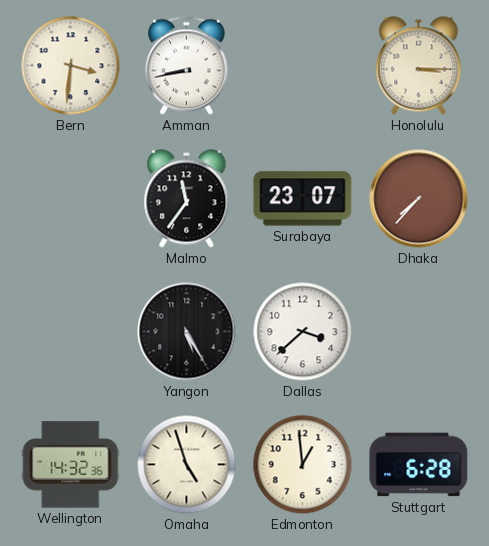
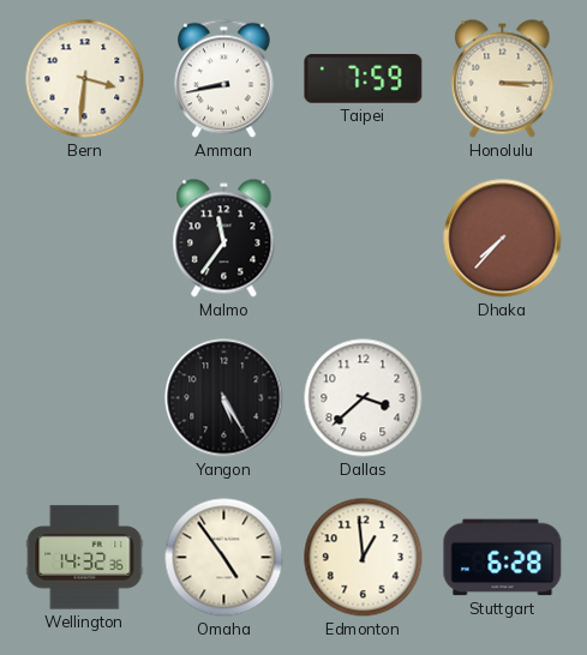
Taipei: none -> 7:59 (364, 79)
Surabaya: 23:07 -> none (303, 199)
Omaha: 4:57 -> 4:54 (224, 558)
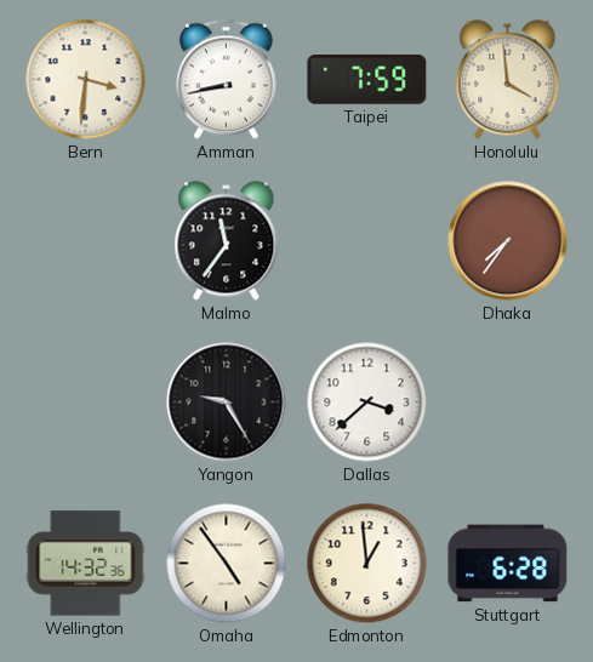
Honolulu: 3:15 -> 3:59 (508, 80)
Dhaka: 7:37 -> 7:36 (508, 241)
Yangon: 5:25 -> 9:25 (227, 403)
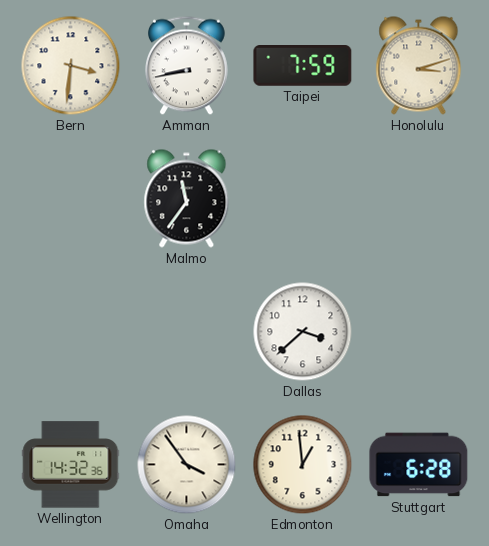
Honolulu: 3:59 -> 3:12 (419, 66)
Dhaka: 7:36 -> none (508, 241)
Yangon: 9:25 -> none (227, 403)
Omaha: 4:54 -> 3:54 (187, 465)
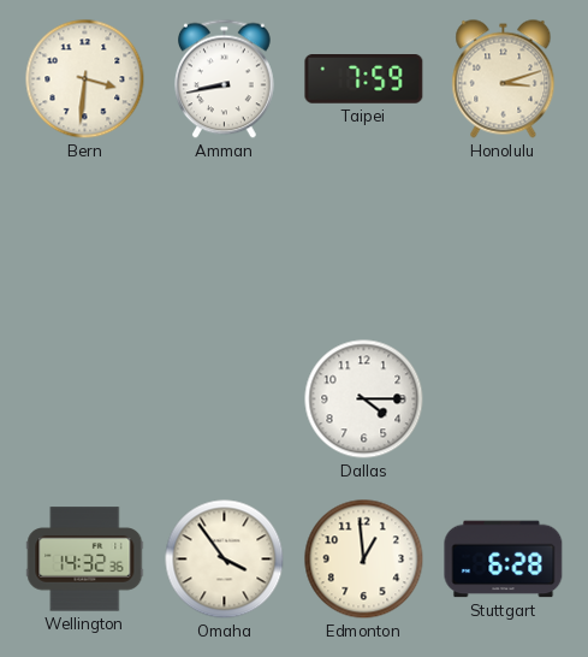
Malmo: 11:36 -> none (187, 199)
Dallas: 3:38 -> 4:15 (364, 399)
